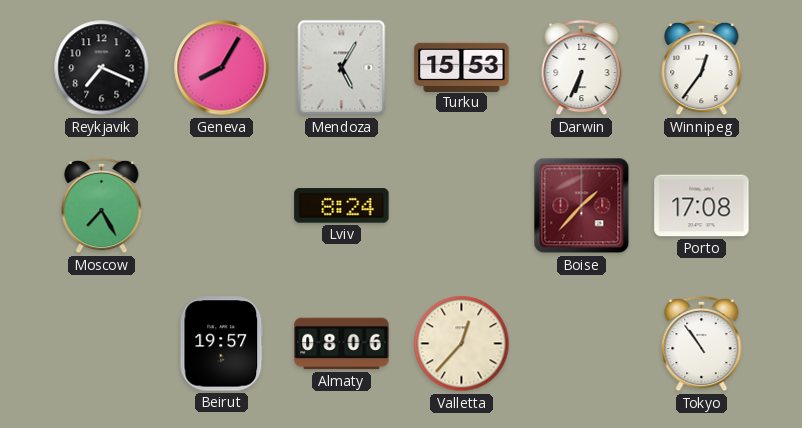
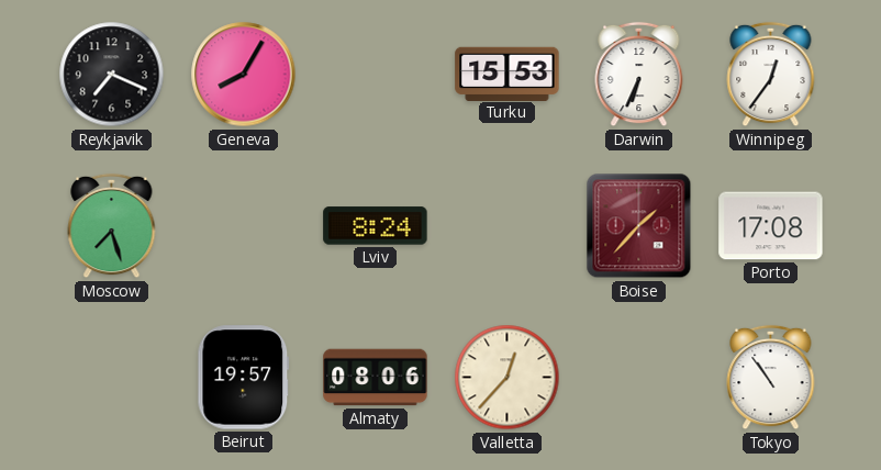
Mendoza: 5:05 -> none (342, 68)
Moscow: 7:25 -> 7:27 (112, 226)
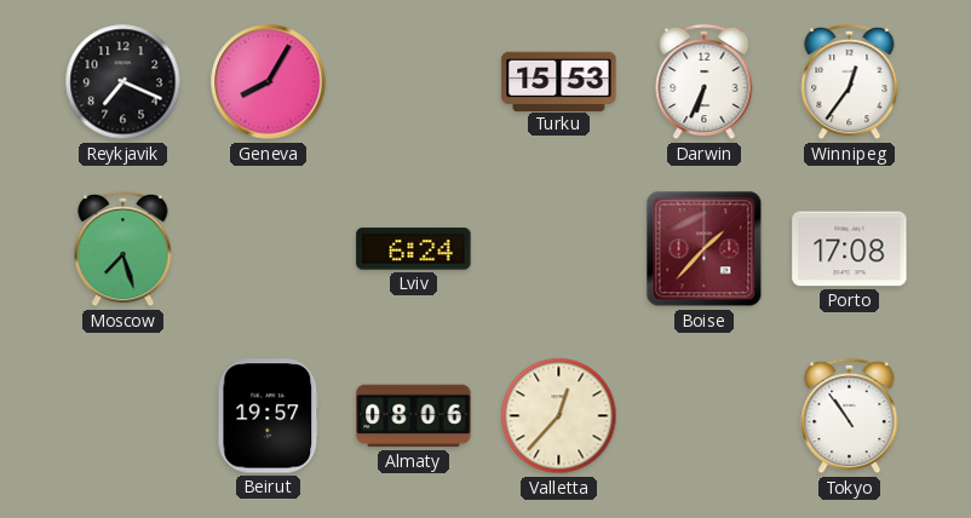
Lviv: 8:24 -> 6:24 (414, 249)
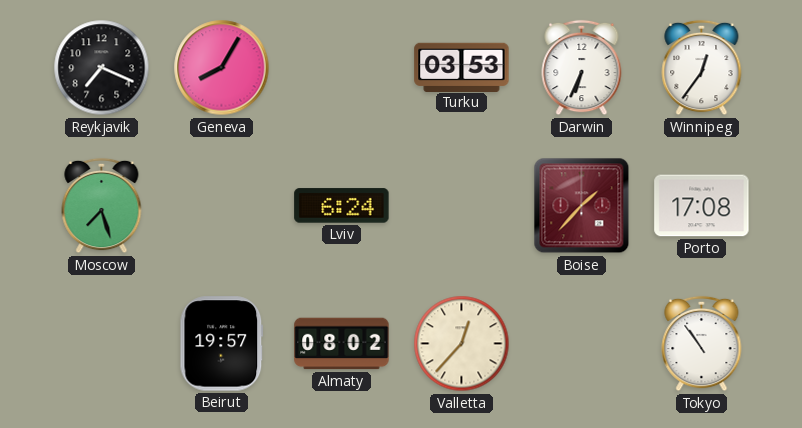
Turku: 15:53 -> 03:53 (462, 67)
Almaty: 08:06 -> 08:02 (342, 344)
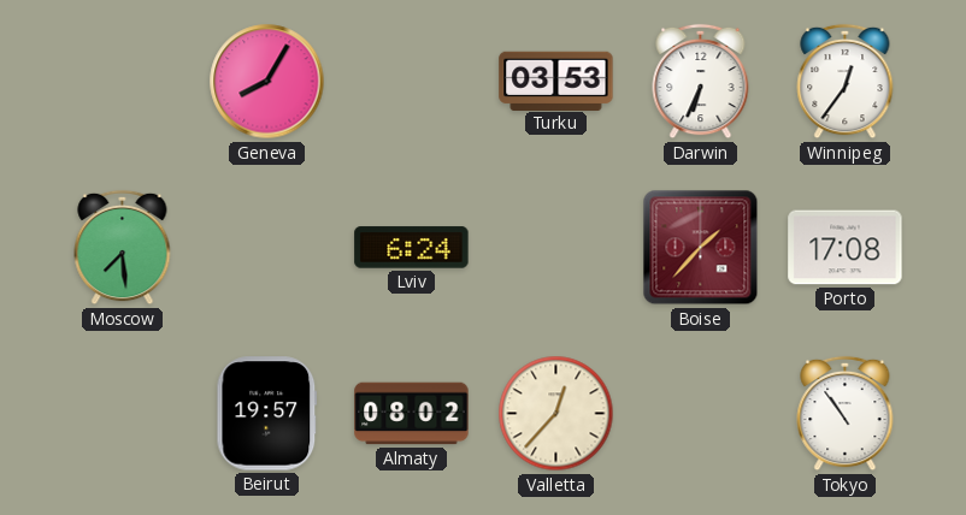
Reykjavik: 7:19 -> none (102, 68)
Moscow: 7:27 -> 7:29 (123, 248)
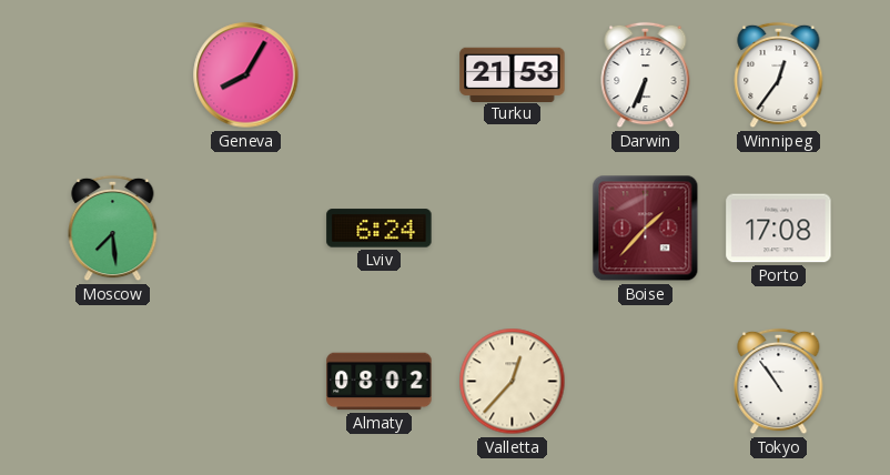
Turku: 03:53 -> 21:53 (513, 74)
Beirut: 19:57 -> none (267, 414)
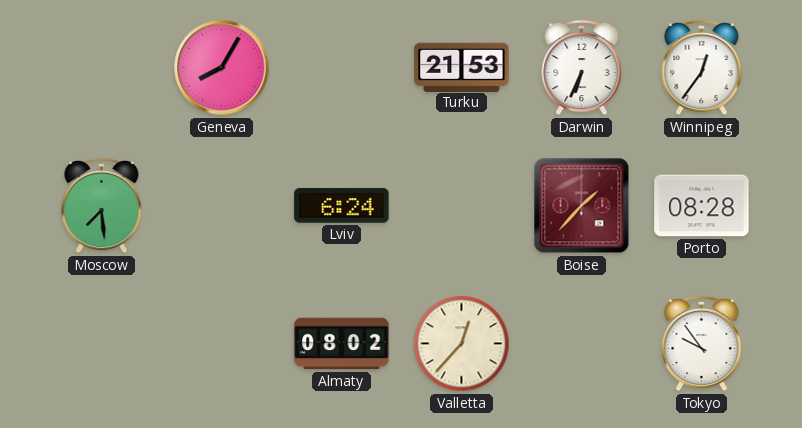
Porto: 17:08 -> 08:28 (702, 206)
Tokyo: 10:54 -> 9:54 (702, 344)
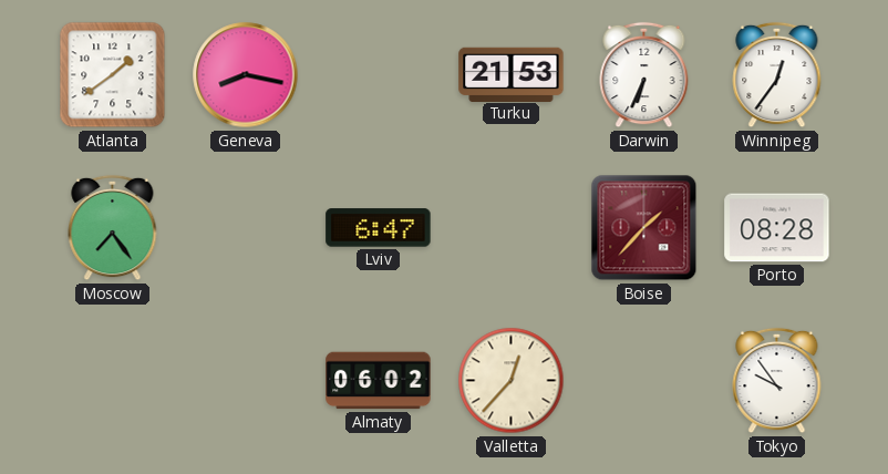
Atlanta: none -> 1:39 (113, 75)
Geneva: 8:05 -> 8:17 (246, 75)
Moscow: 7:29 -> 7:24 (113, 228)
Lviv: 6:24 -> 6:47 (379, 228)
Almaty: 08:02 -> 06:02 (379, 381)
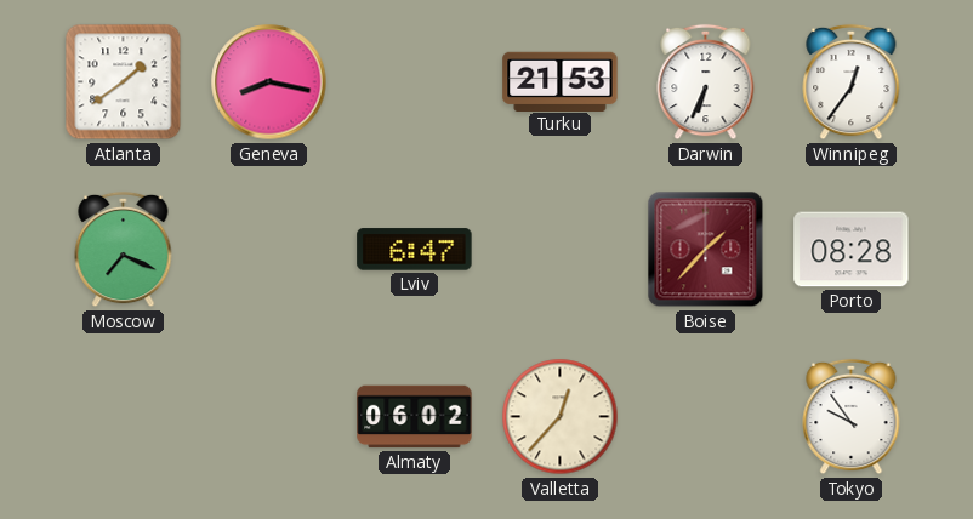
Moscow: 7:24 -> 7:19 (124, 250)
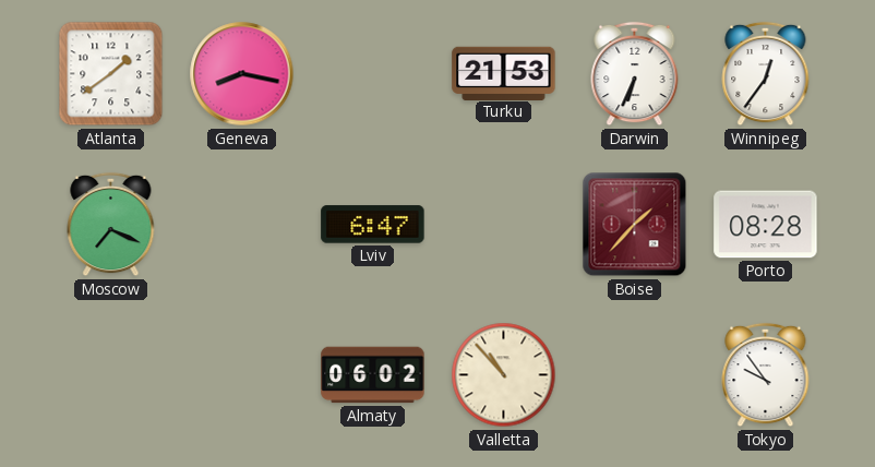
Valletta: 12:37 -> 10:53 (504, 375)
